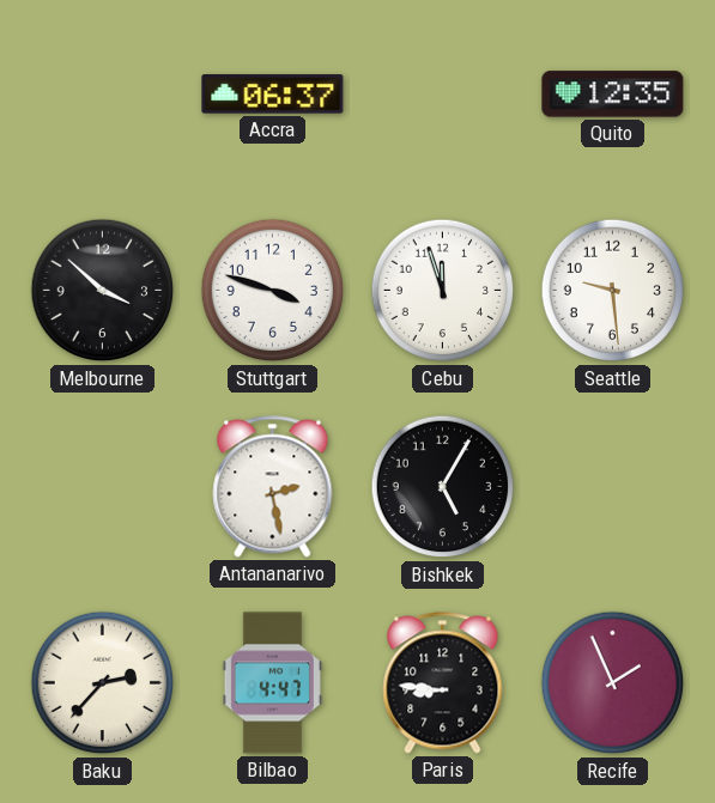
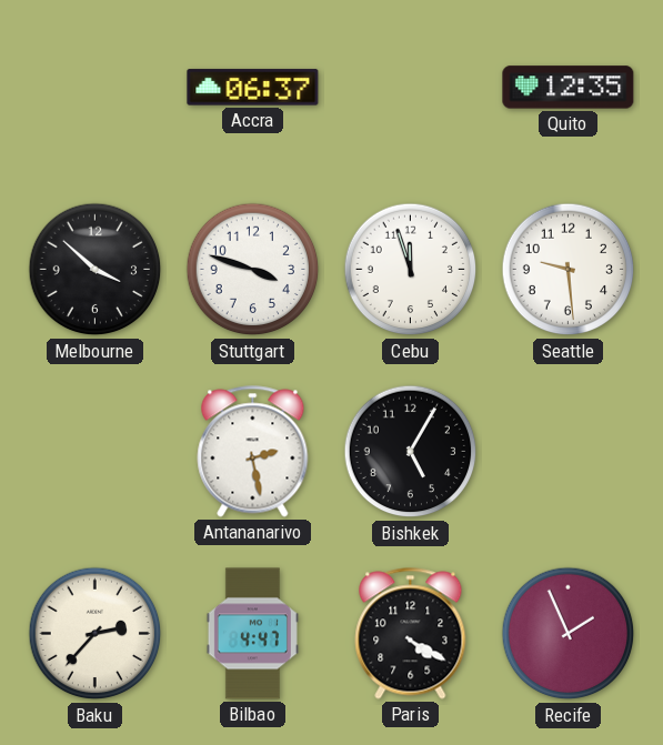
Paris: 8:46 -> 4:20 (411, 634)
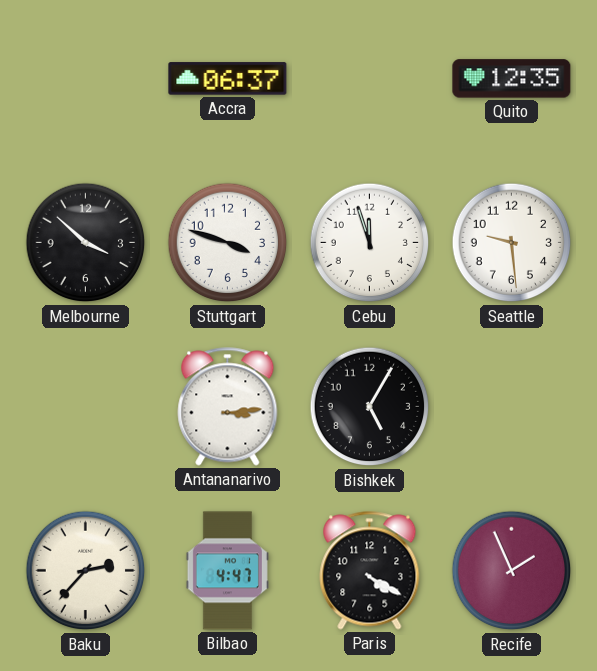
Antananarivo: 2:28 -> 3:14 (228, 407)
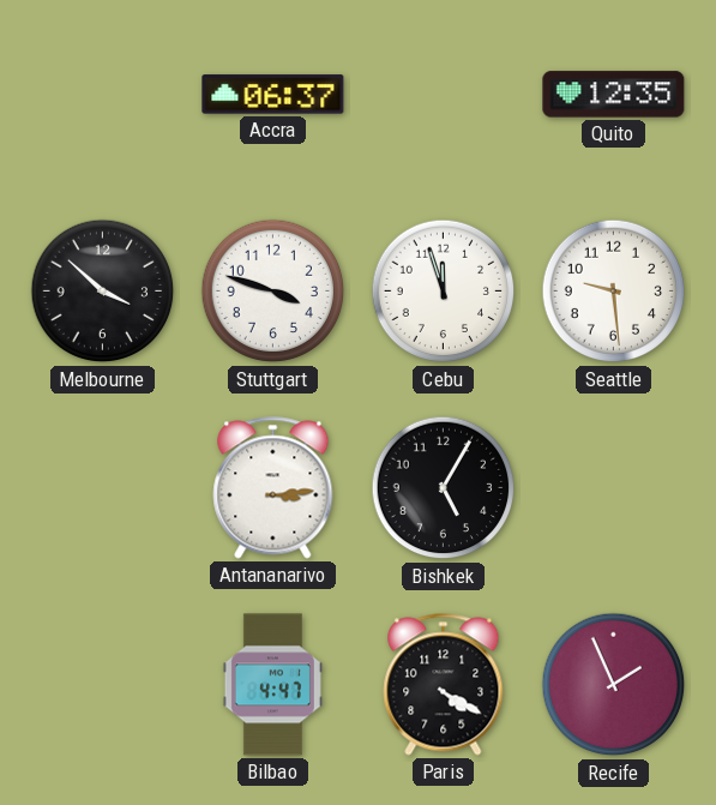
Baku: 2:37 -> none (86, 571)
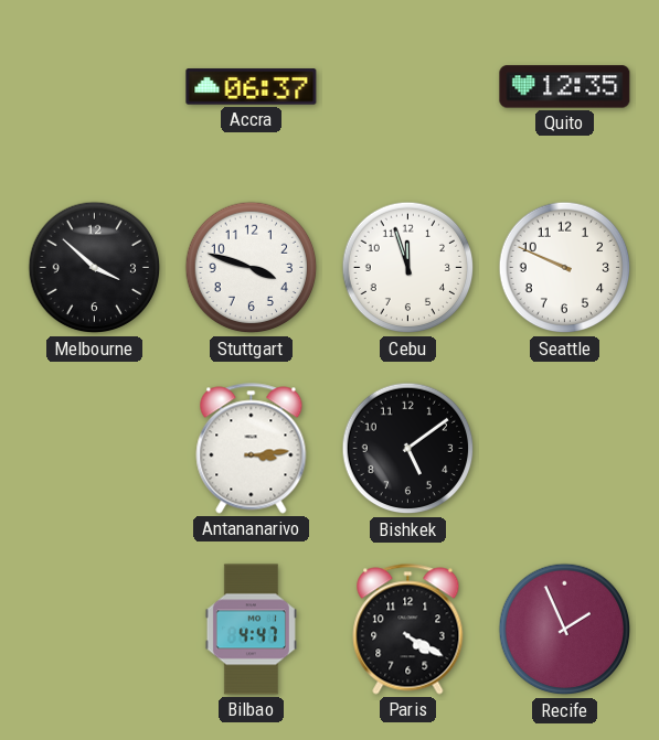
Seattle: 9:29 -> 9:49 (565, 268)
Bishkek: 5:05 -> 5:09 (408, 449)
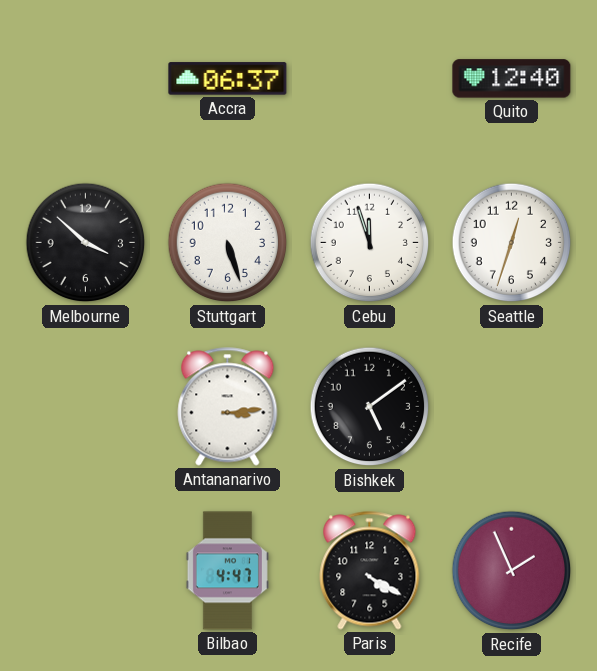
Quito: 12:35 -> 12:40 (512, 79)
Stuttgart: 3:48 -> 5:27 (228, 243)
Seattle: 9:49 -> 12:33 (512, 243)
